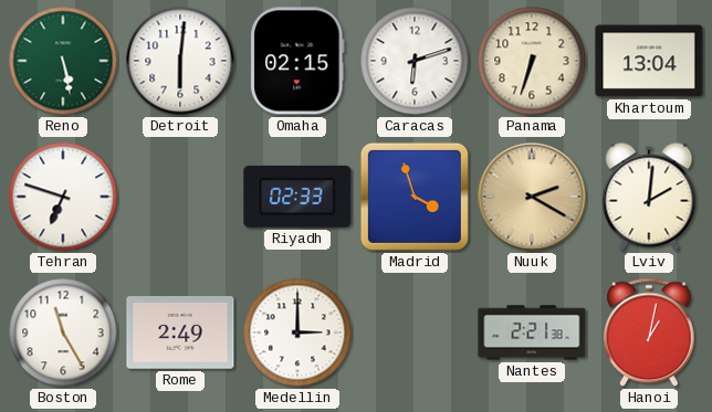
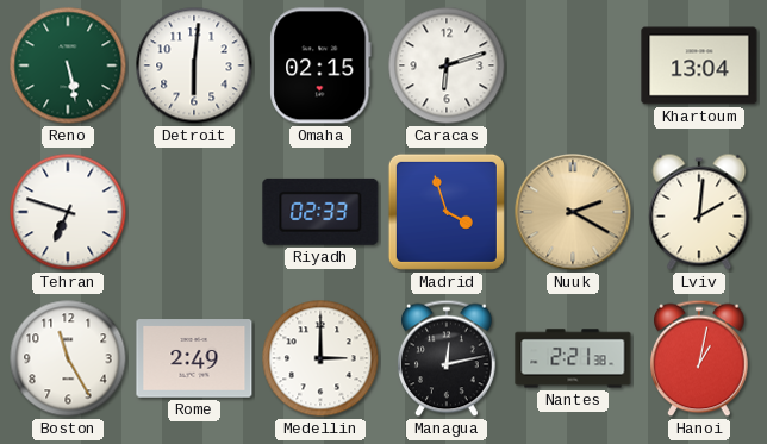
Panama: 6:33 -> none (532, 61)
Managua: none -> 12:13 (448, 358)
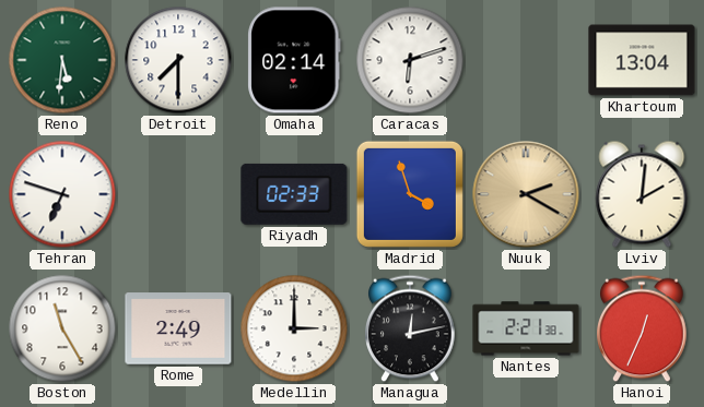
Reno: 5:28 -> 5:31 (62, 60)
Detroit: 6:01 -> 7:30 (178, 60)
Omaha: 02:15 -> 02:14 (294, 60)
Hanoi: 1:02 -> 12:34 (643, 328)
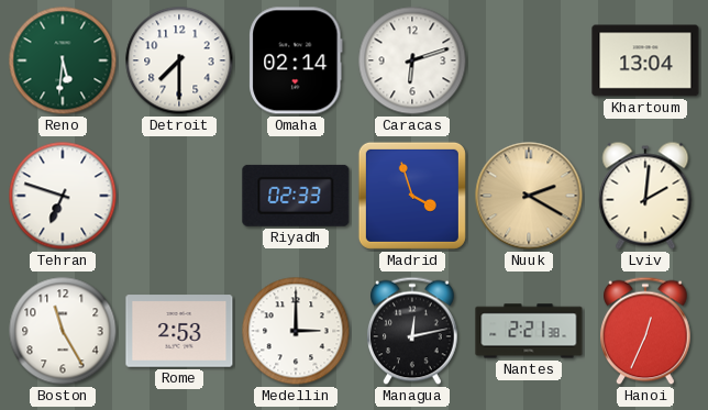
Rome: 2:49 -> 2:53 (179, 331)
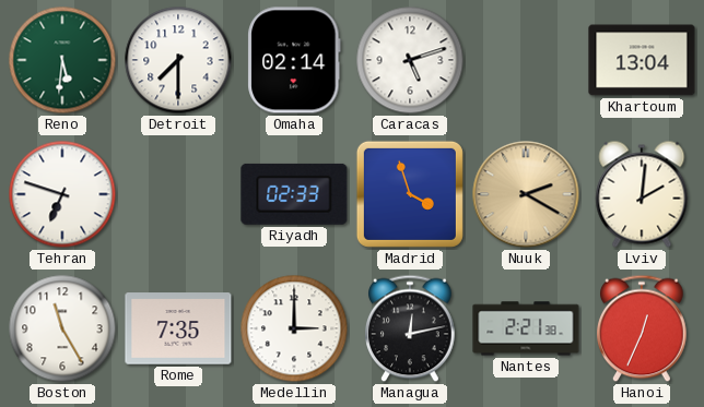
Caracas: 6:12 -> 5:12 (410, 60)
Rome: 2:53 -> 7:35 (178, 328)
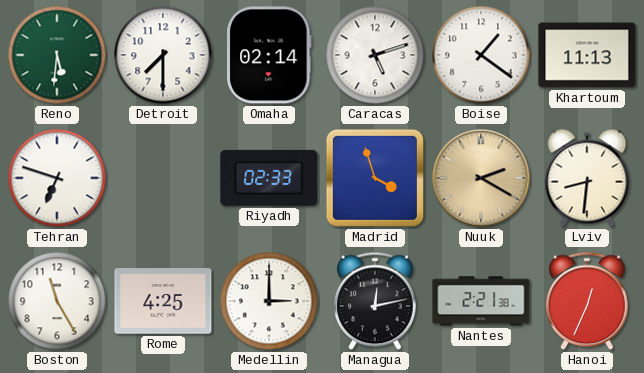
Boise: none -> 1:21 (481, 55)
Khartoum: 13:04 -> 11:13 (587, 55)
Lviv: 2:01 -> 8:31 (587, 178)
Rome: 7:35 -> 4:25 (163, 301)
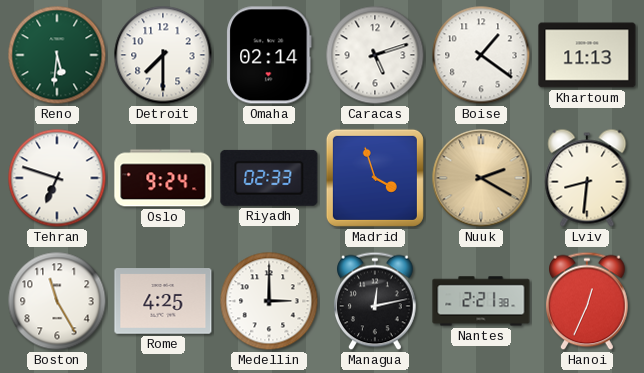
Oslo: none -> 9:24 (163, 178)
